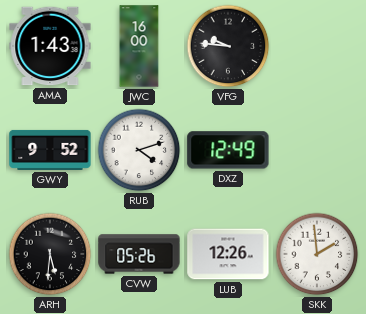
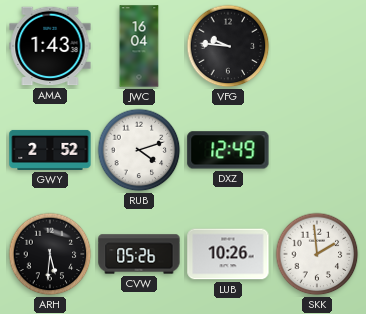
JWC: 16:00 -> 16:04 (139, 46)
GWY: 9:52 -> 2:52 (50, 150)
LUB: 12:26 -> 10:26 (228, 254)
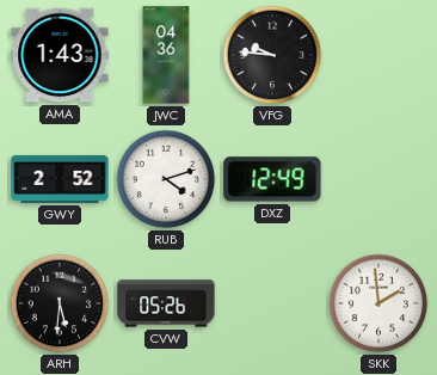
JWC: 16:04 -> 04:36 (166, 55)
LUB: 10:26 -> none (228, 254)
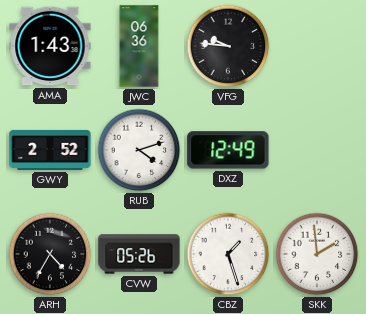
JWC: 04:36 -> 06:36 (139, 46)
ARH: 5:31 -> 4:35 (50, 254)
CBZ: none -> 1:27 (228, 254)
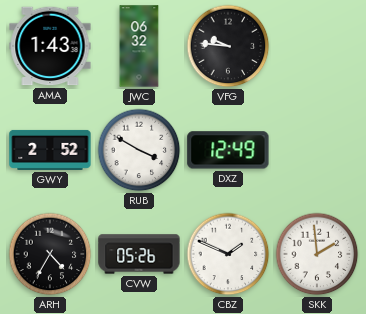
JWC: 06:36 -> 06:32 (139, 46)
RUB: 4:12 -> 3:50 (139, 150)
CBZ: 1:27 -> 1:49 (228, 254)
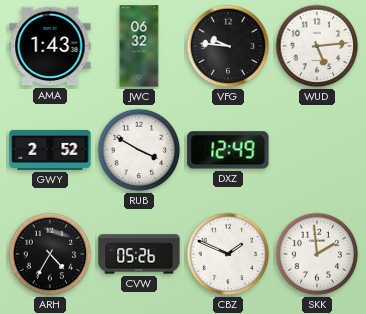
WUD: none -> 5:14 (317, 46)
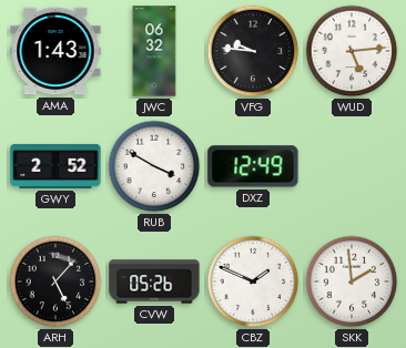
ARH: 4:35 -> 5:07 (55, 282)
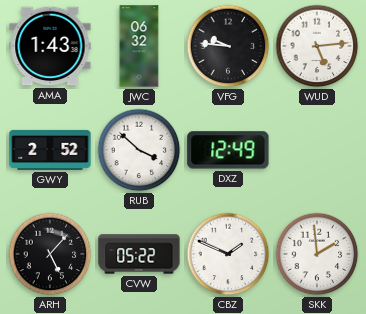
RUB: 3:50 -> 3:52 (139, 150)
CVW: 05:26 -> 05:22 (139, 254)
